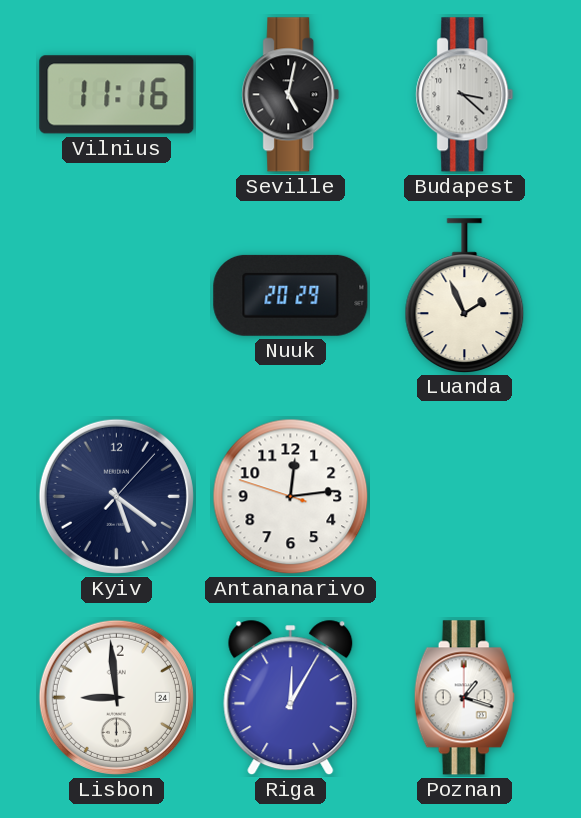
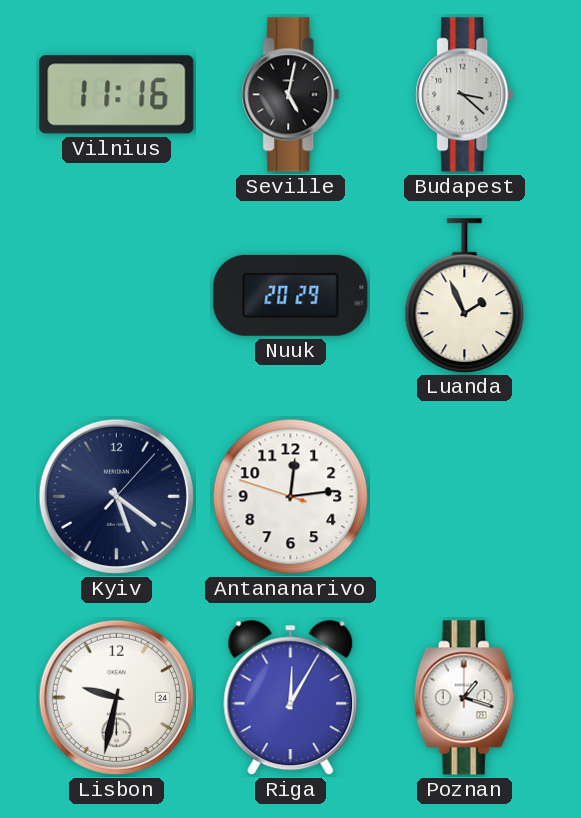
Lisbon: 8:59 -> 9:32 (116, 697)
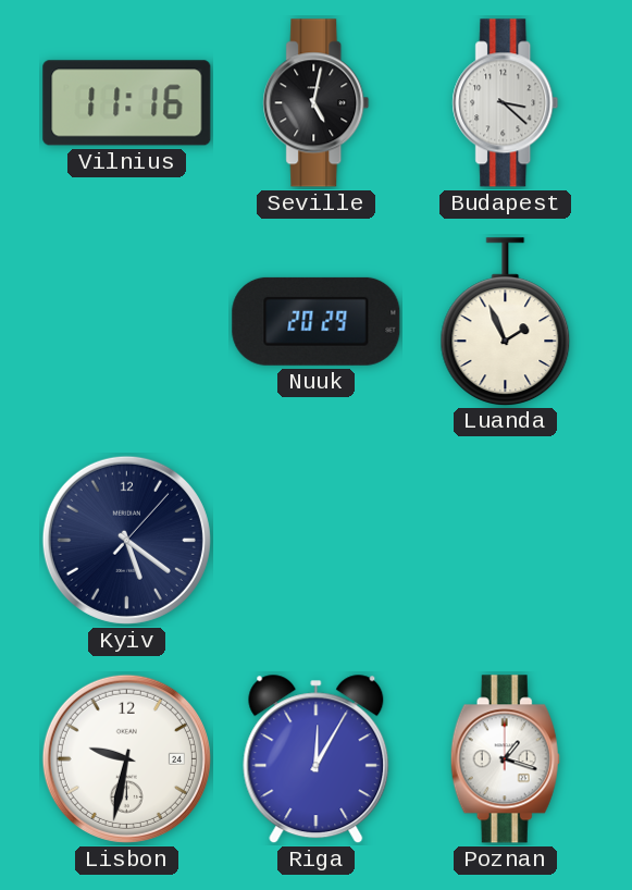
Antananarivo: 12:13 -> none (291, 497)
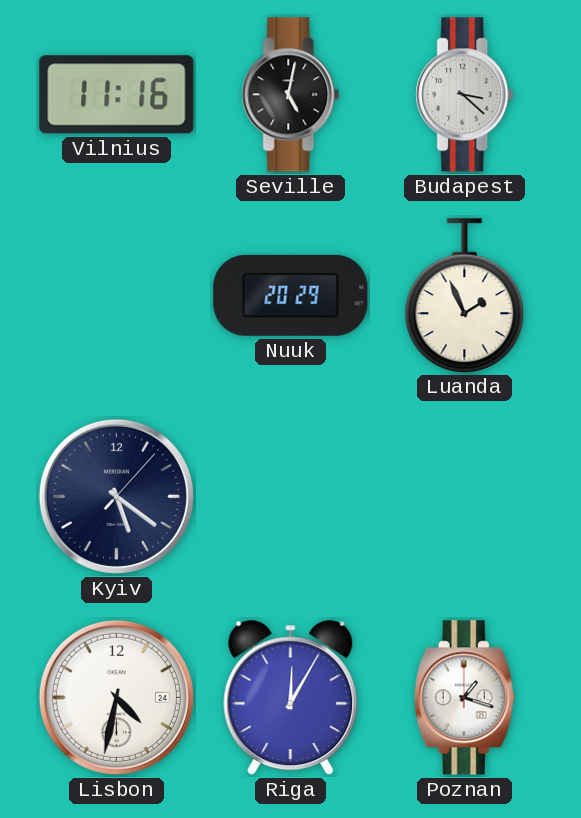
Lisbon: 9:32 -> 4:32 (116, 697)
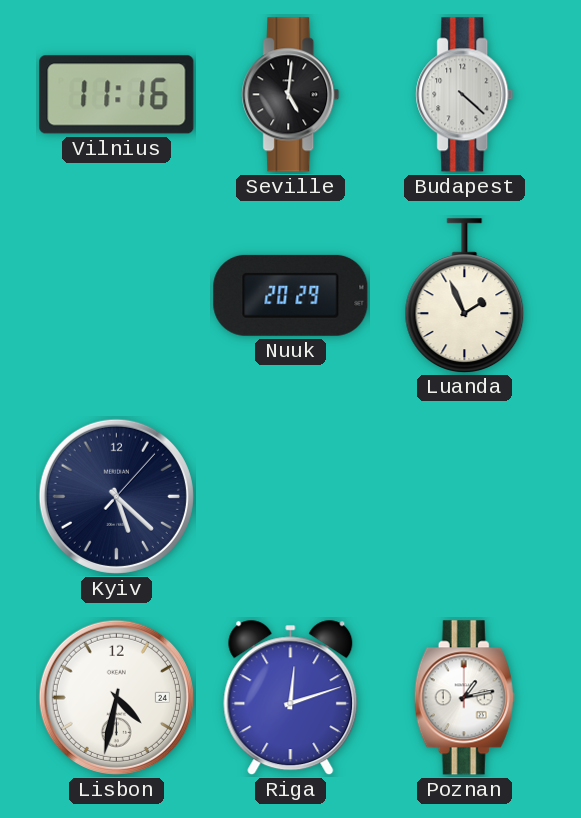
Seville: 5:02 -> 5:01 (291, 95)
Budapest: 3:22 -> 4:22 (465, 95)
Kyiv: 5:21 -> 5:22 (116, 496)
Riga: 12:05 -> 12:12 (291, 698)
Poznan: 1:18 -> 1:13 (464, 698)
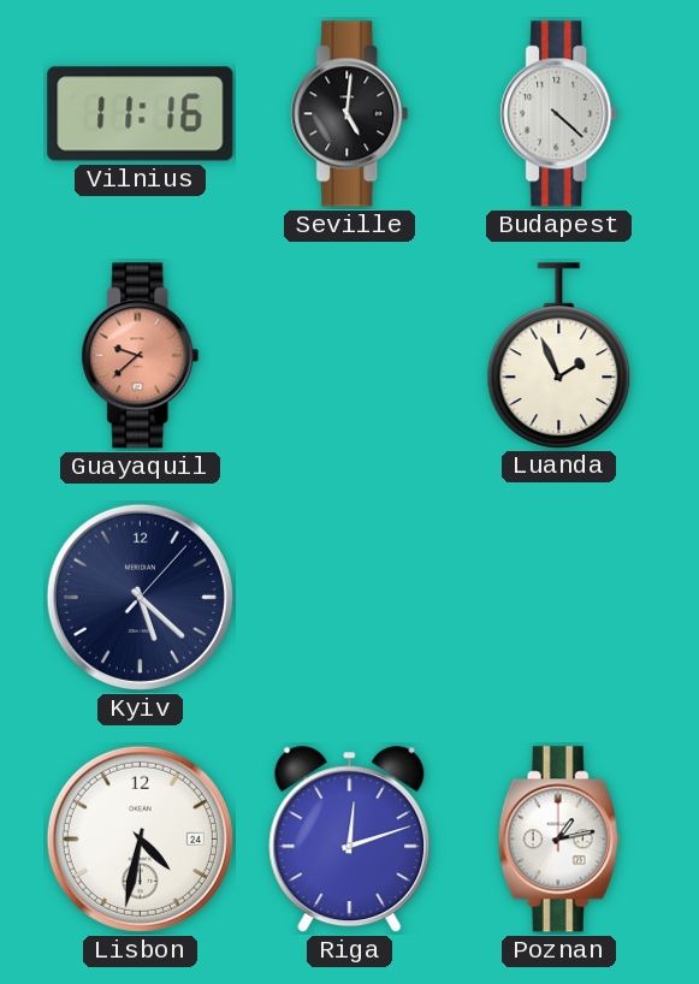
Guayaquil: none -> 9:38 (141, 356)
Nuuk: 20:29 -> none (291, 295)
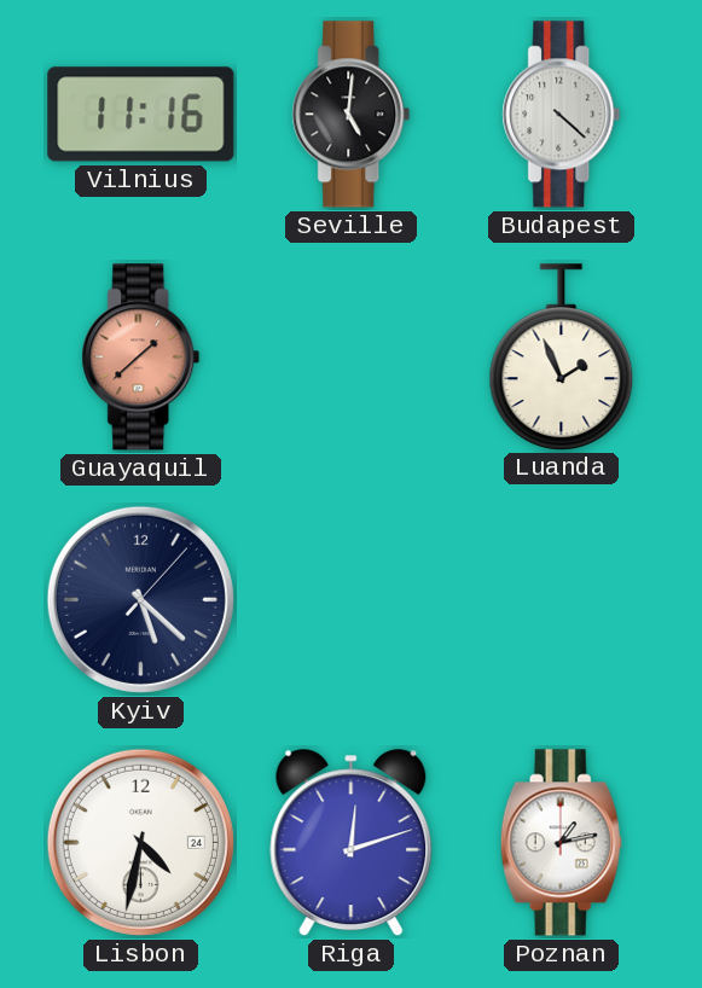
Guayaquil: 9:38 -> 1:38 (141, 358)
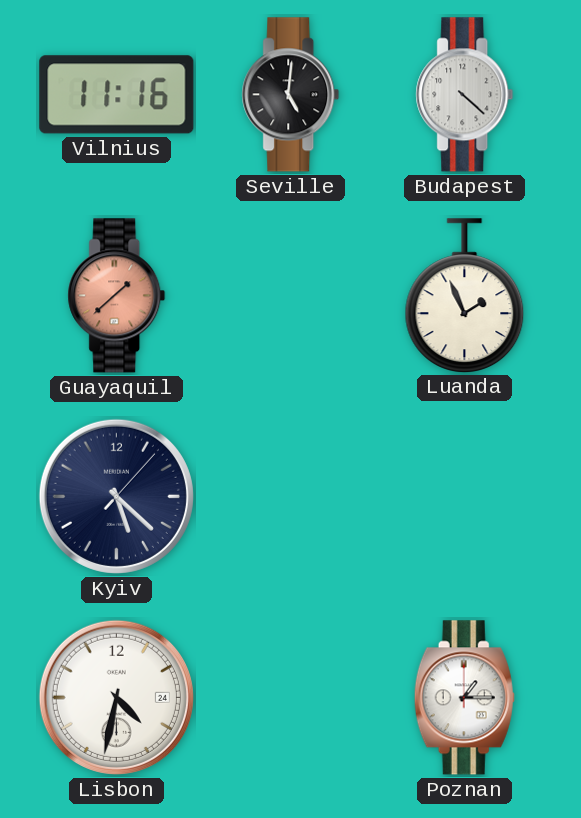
Riga: 12:12 -> none (352, 843)
Poznan: 1:13 -> 1:15 (464, 698)
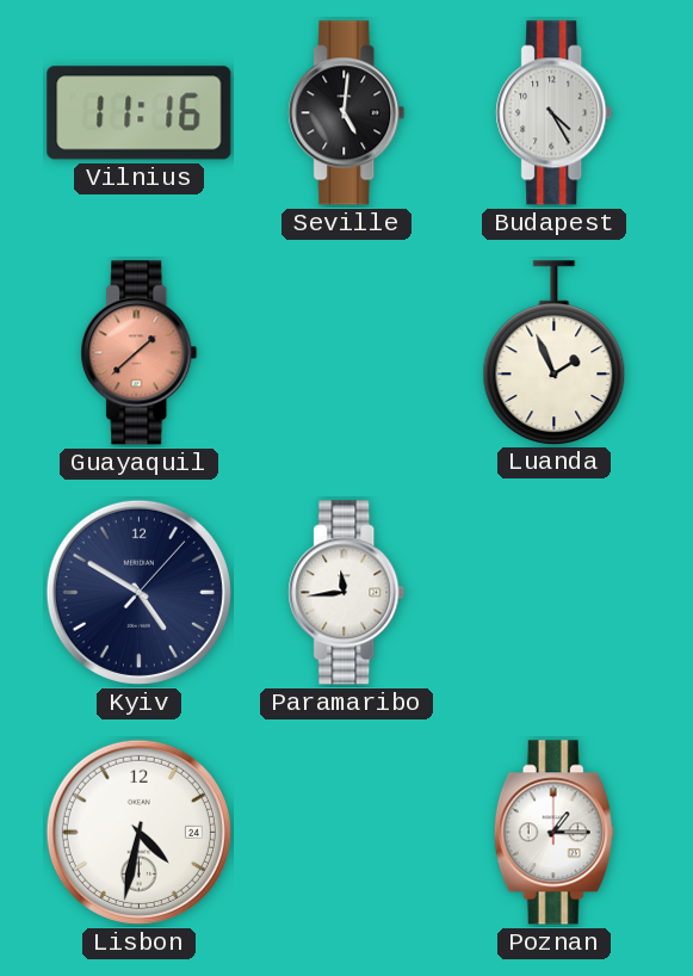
Budapest: 4:22 -> 4:25 (555, 113)
Kyiv: 5:22 -> 4:50 (138, 592)
Paramaribo: none -> 11:44 (347, 593)
